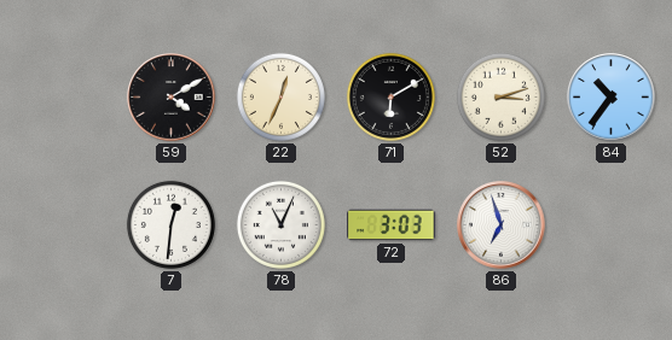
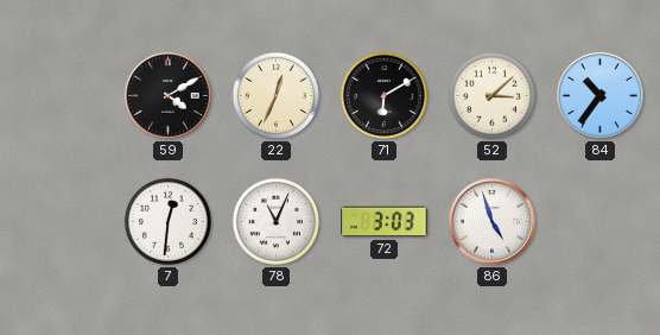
52: 3:12 -> 3:08 (491, 95)
86: 6:57 -> 4:57 (493, 222)
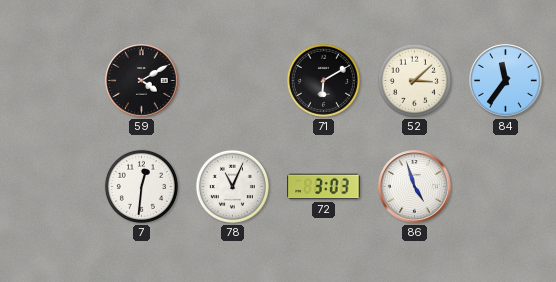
22: 12:34 -> none (275, 95)
84: 10:36 -> 11:36 (506, 81)
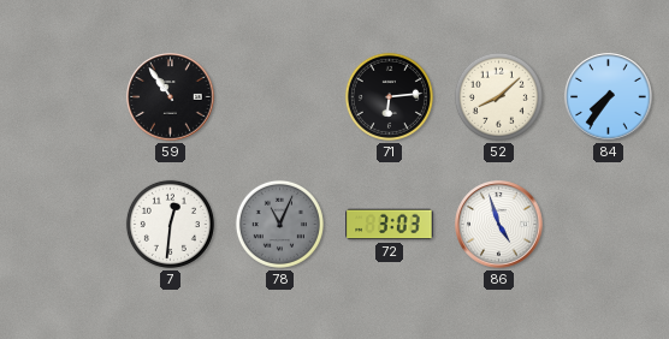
59: 4:10 -> 10:54 (171, 97)
71: 6:10 -> 6:14 (389, 96)
52: 3:08 -> 8:08 (498, 96)
84: 11:36 -> 7:36 (609, 97)
78 dial: white -> grey (279, 224)
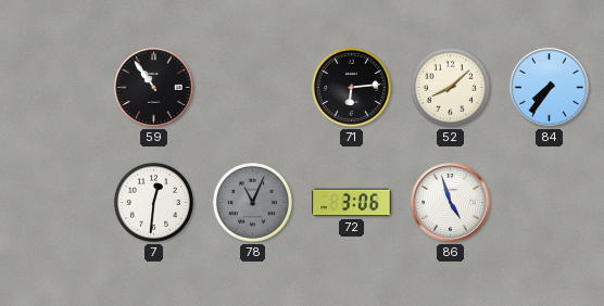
72: 3:03 -> 3:06 (352, 203)
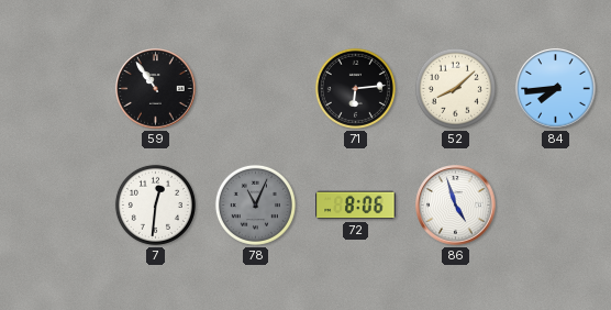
84: 7:36 -> 7:44 (556, 89)
72: 3:06 -> 8:06 (356, 206)
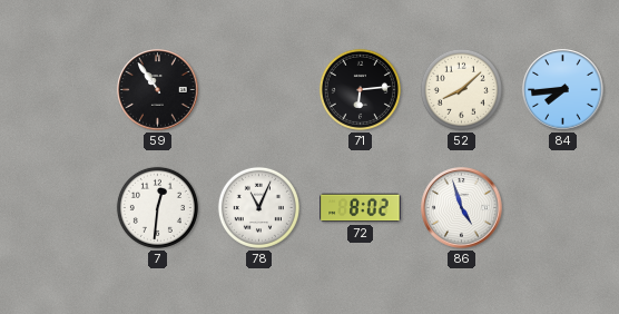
78 dial: grey -> white (258, 207)
72: 8:06 -> 8:02 (361, 208)
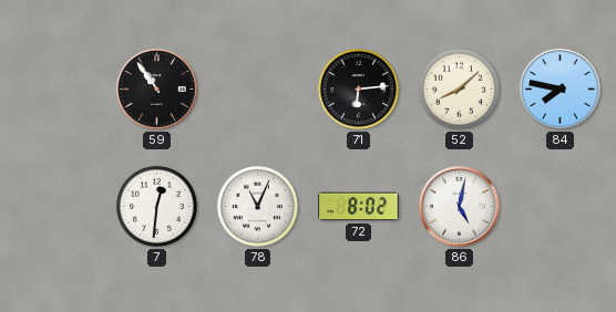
84: 7:44 -> 7:47 (561, 90)
86: 4:57 -> 5:02 (460, 207)
